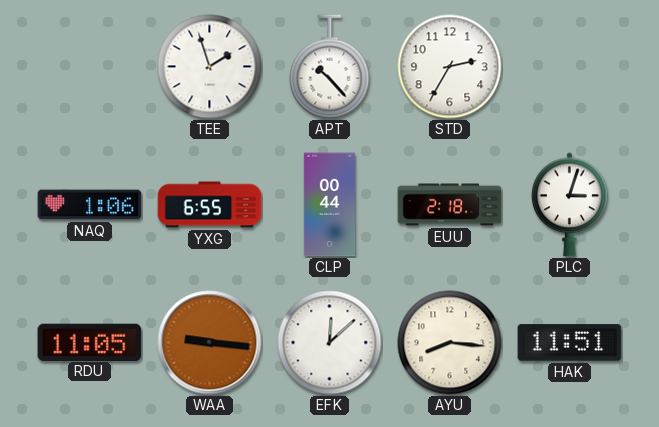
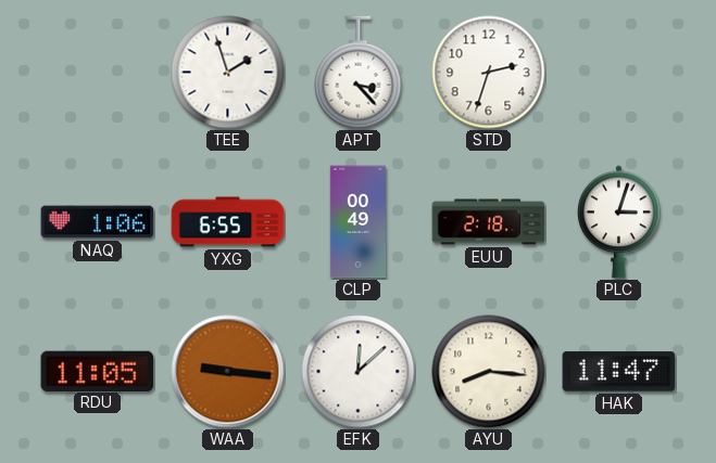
APT: 10:23 -> 3:23 (359, 73)
STD: 2:35 -> 2:33 (489, 73)
CLP: 00:44 -> 00:49 (357, 222)
HAK: 11:51 -> 11:47 (619, 372)
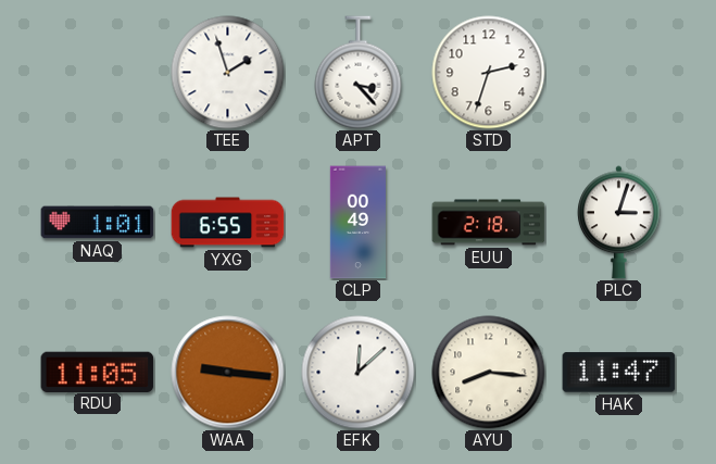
NAQ: 1:06 -> 1:01 (98, 223)
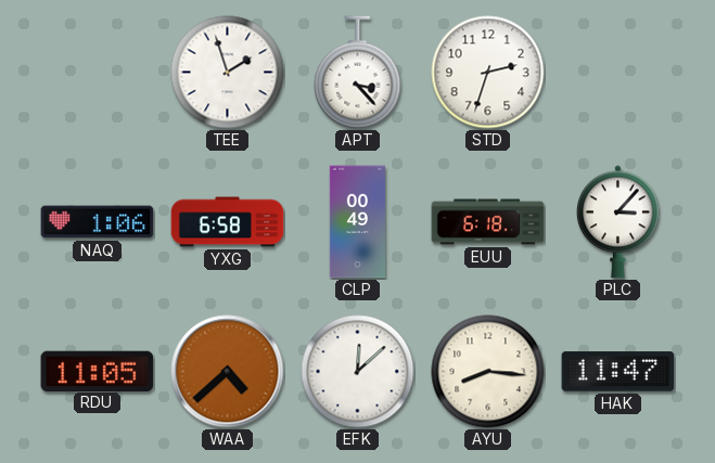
NAQ: 1:01 -> 1:06 (98, 222)
YXG: 6:55 -> 6:58 (228, 222)
EUU: 2:18 -> 6:18 (488, 222)
PLC: 3:03 -> 3:07 (618, 222)
WAA: 9:16 -> 4:38 (228, 372)
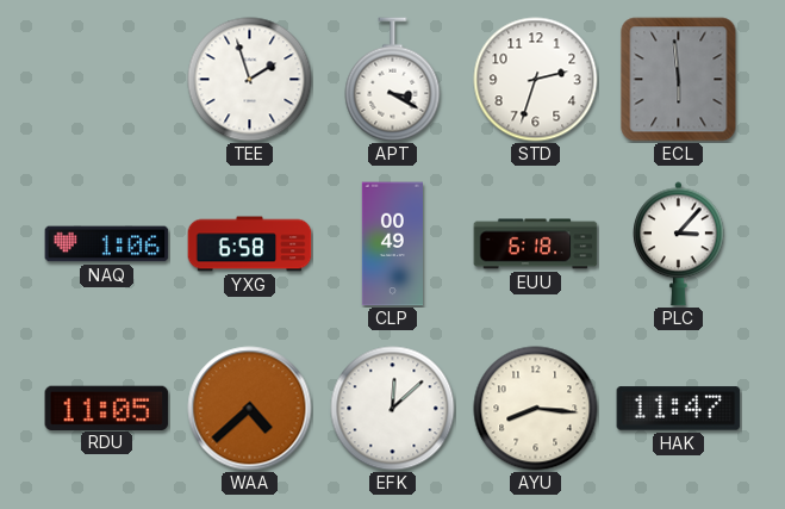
APT: 3:23 -> 3:20 (393, 80)
ECL: none -> 5:59 (679, 80)
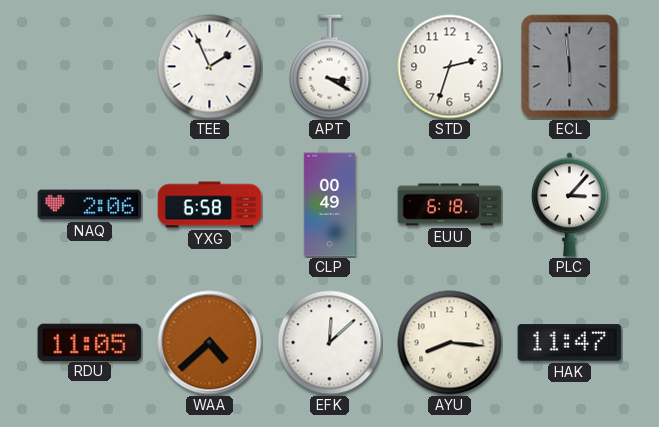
TEE: 1:57 -> 1:56 (210, 67)
NAQ: 1:06 -> 2:06 (90, 205)
